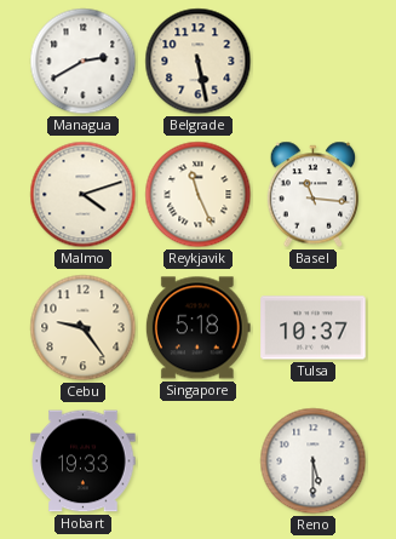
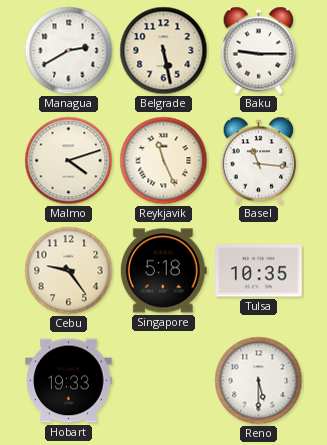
Baku: none -> 9:15 (259, 51)
Tulsa: 10:37 -> 10:35 (259, 271)
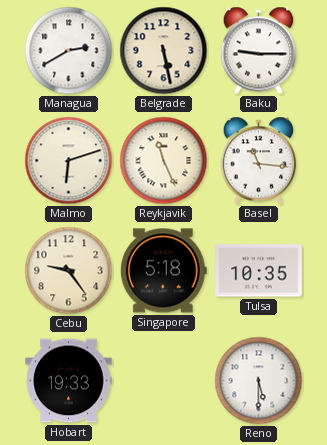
Malmo: 4:12 -> 6:12 (69, 161)
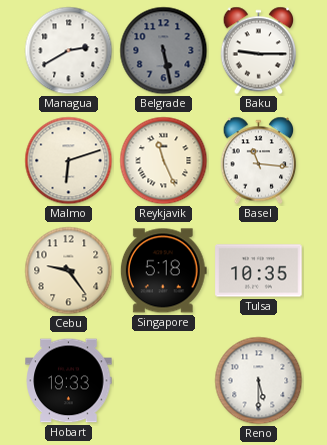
Belgrade dial: cream -> grey (164, 51)
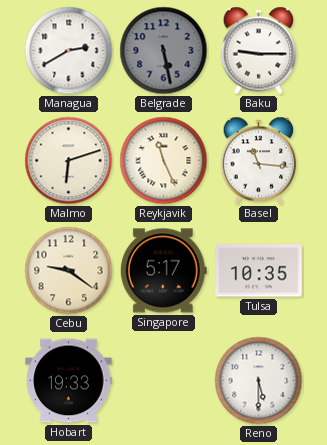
Cebu: 9:24 -> 9:21 (69, 271)
Singapore: 5:18 -> 5:17 (163, 271)
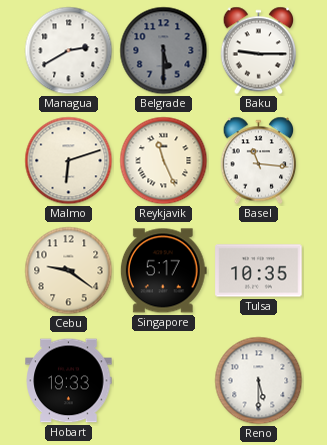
Belgrade: 5:28 -> 5:30 (164, 51)
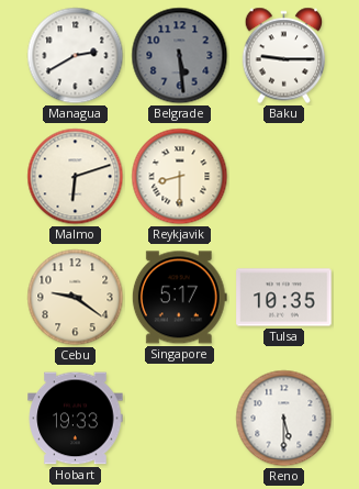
Belgrade: 5:30 -> 5:29 (180, 56)
Reykjavik: 11:26 -> 8:30 (180, 177)
Basel: 11:16 -> none (259, 161)
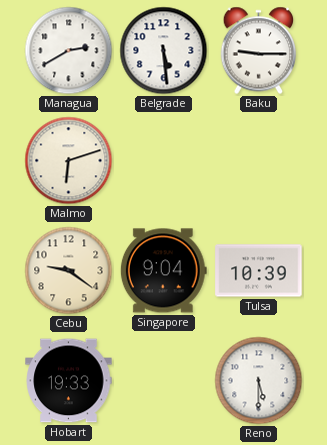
Belgrade dial: grey -> white (164, 51)
Reykjavik: 8:30 -> none (180, 177)
Singapore: 5:17 -> 9:04 (163, 271)
Tulsa: 10:35 -> 10:39 (259, 271)
